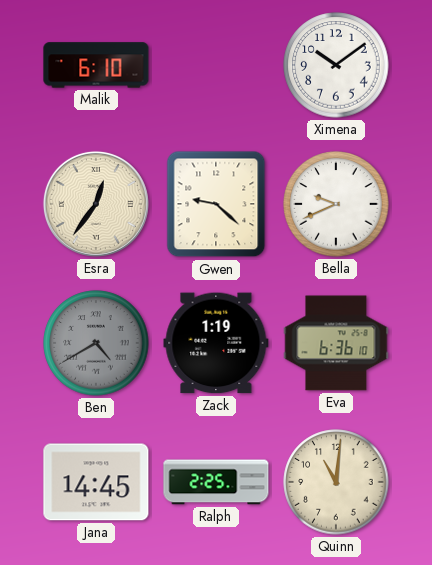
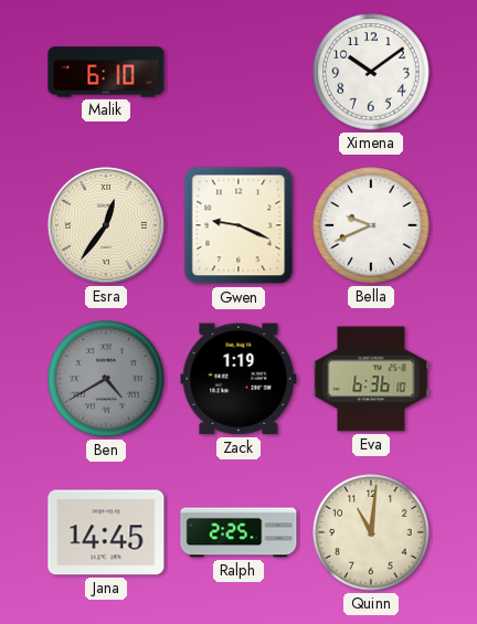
Gwen: 9:22 -> 9:19 (239, 225)
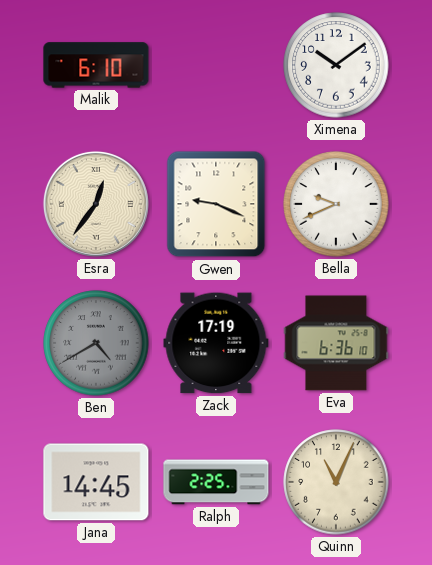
Zack: 1:19 -> 17:19 (216, 343)
Quinn: 11:01 -> 11:04 (336, 482)
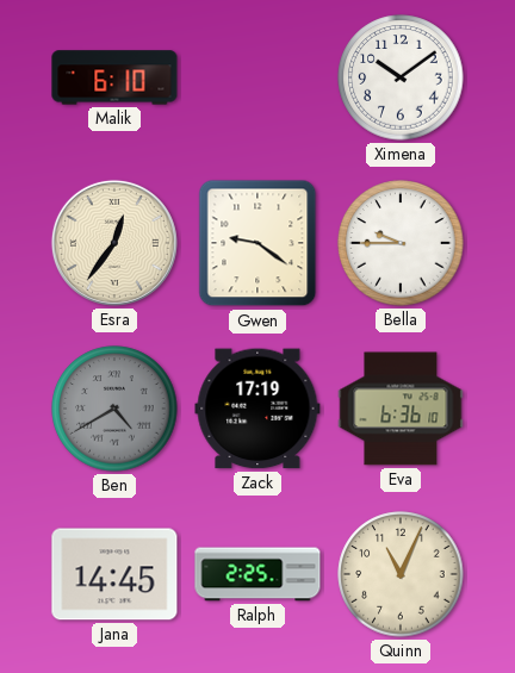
Gwen: 9:19 -> 9:21 (257, 243)
Bella: 9:41 -> 9:45 (401, 243)
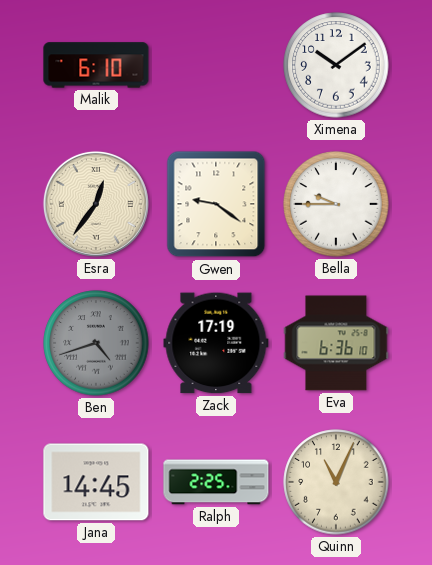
Ben: 4:40 -> 4:42 (96, 343)
